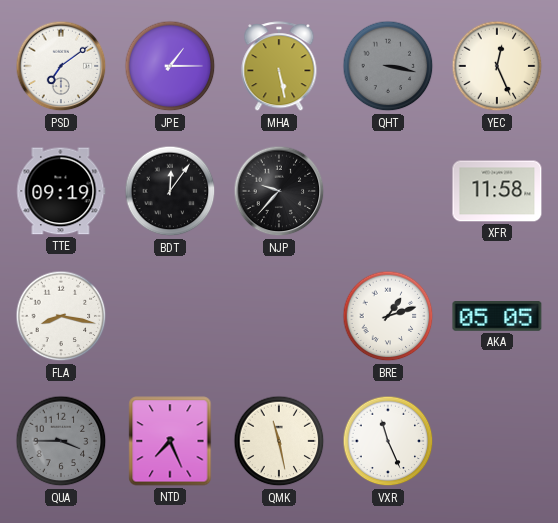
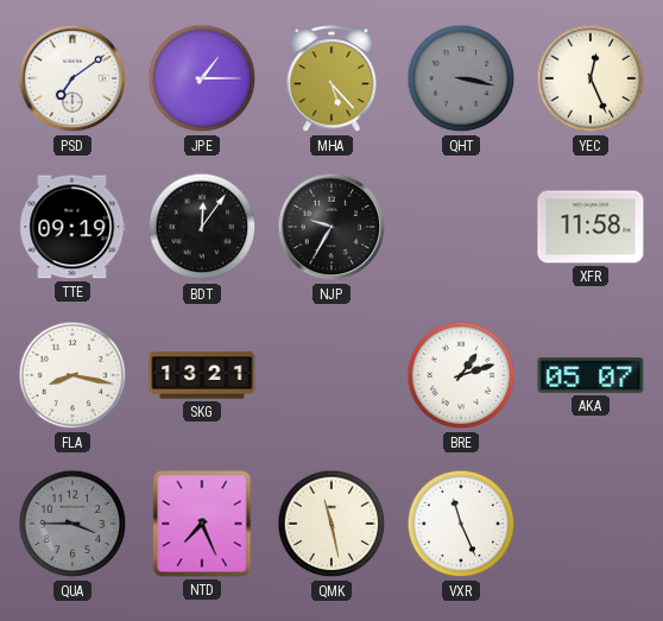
MHA: 5:28 -> 5:23 (331, 80)
NJP: 9:37 -> 9:35 (331, 227)
SKG: none -> 13:21 (202, 375)
AKA: 05:05 -> 05:07 (591, 376)
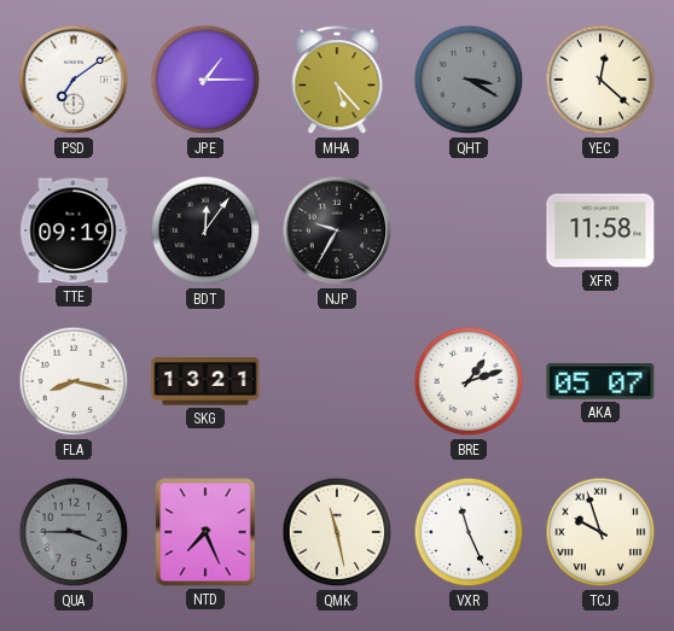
QHT: 3:17 -> 3:20 (469, 80)
YEC: 12:26 -> 12:22 (600, 80)
TCJ: none -> 9:57 (600, 532)
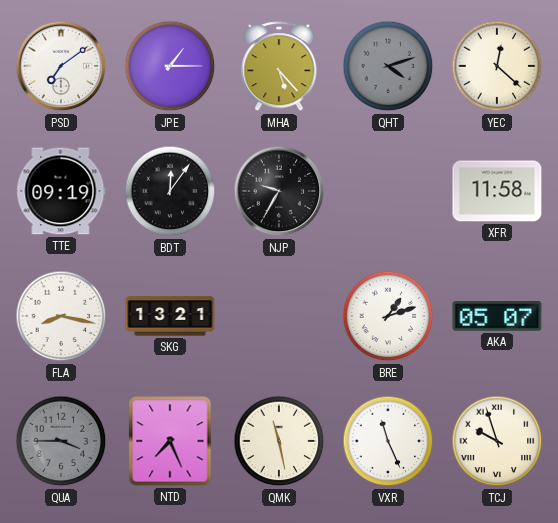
QHT: 3:20 -> 4:12 (388, 66)
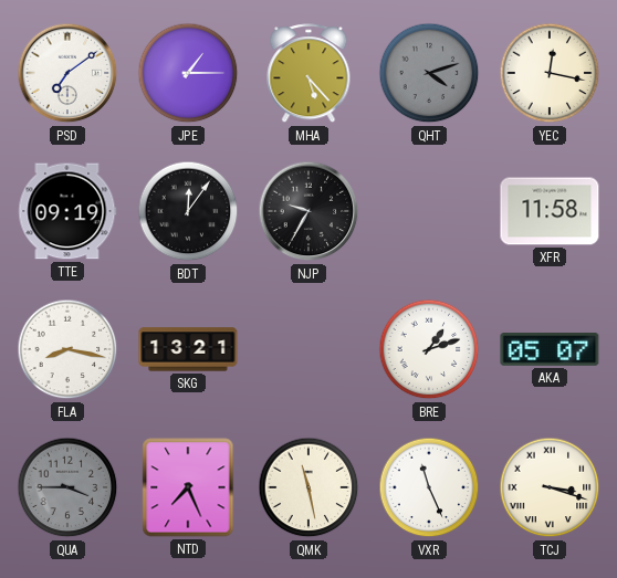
YEC: 12:22 -> 12:17 (550, 73)
TCJ: 9:57 -> 3:18 (550, 487)
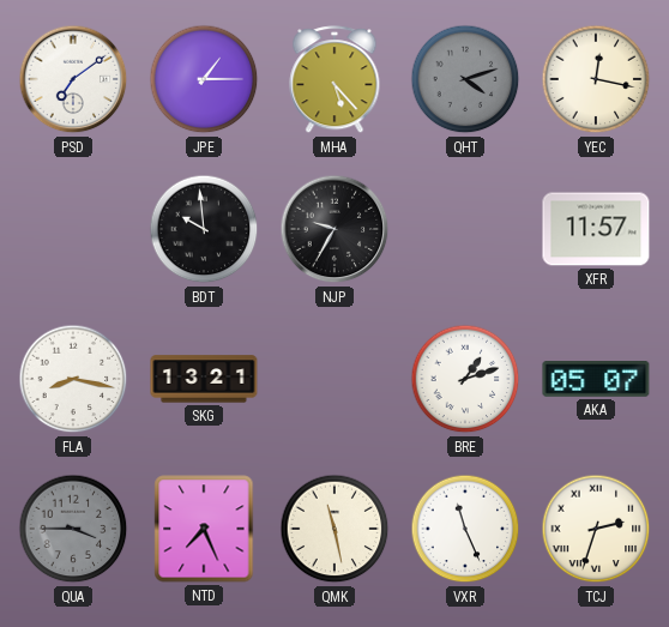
TTE: 09:19 -> none (67, 211)
BDT: 12:06 -> 9:59 (204, 229)
XFR: 11:58 -> 11:57 (596, 229)
TCJ: 3:18 -> 2:33 (596, 529)
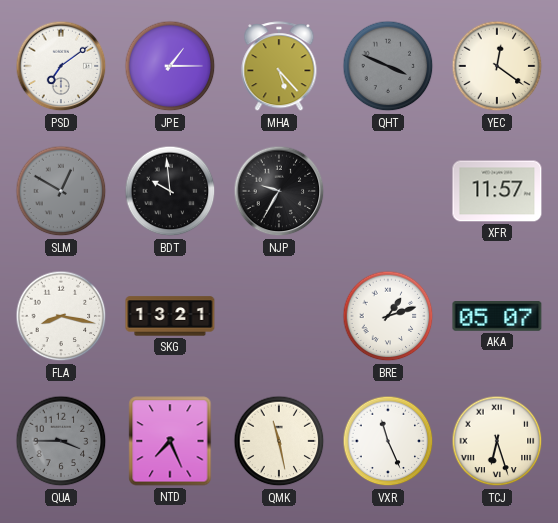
QHT: 4:12 -> 3:49 (388, 66)
YEC: 12:17 -> 12:21 (497, 66)
SLM: none -> 12:50 (61, 191)
TCJ: 2:33 -> 6:27 (497, 441)
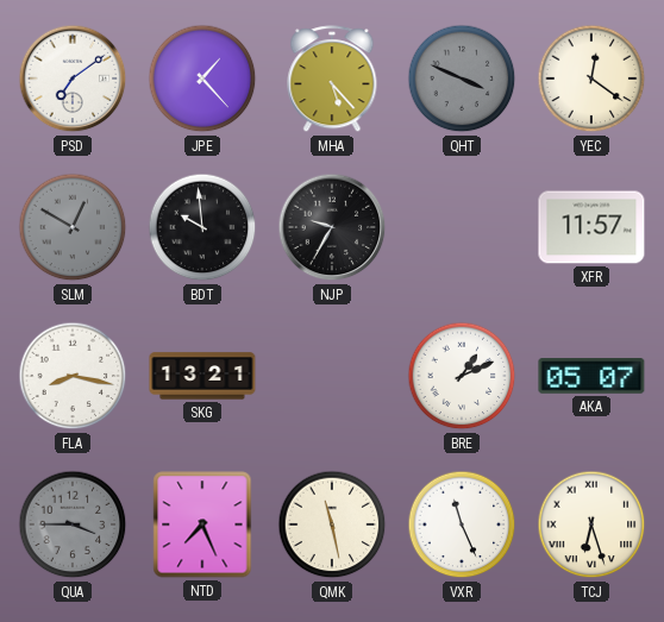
JPE: 1:15 -> 1:23 (202, 78)
BRE: 1:12 -> 1:11 (462, 376)
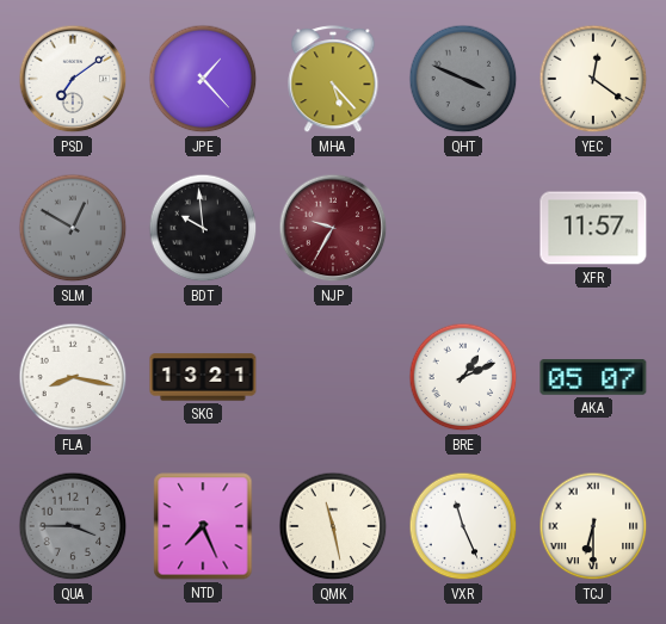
NJP dial: black -> burgundy (333, 228)
TCJ: 6:27 -> 6:30 (593, 526)
